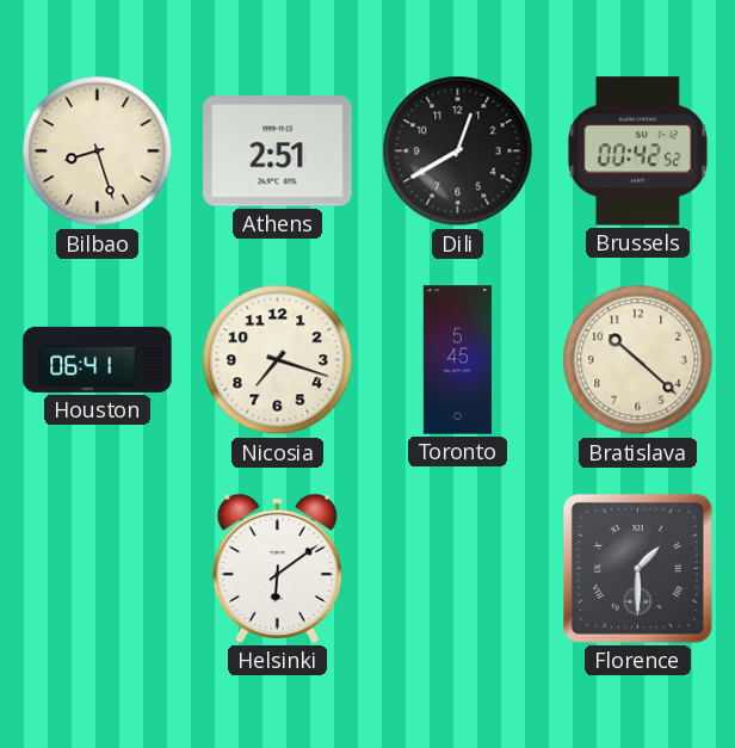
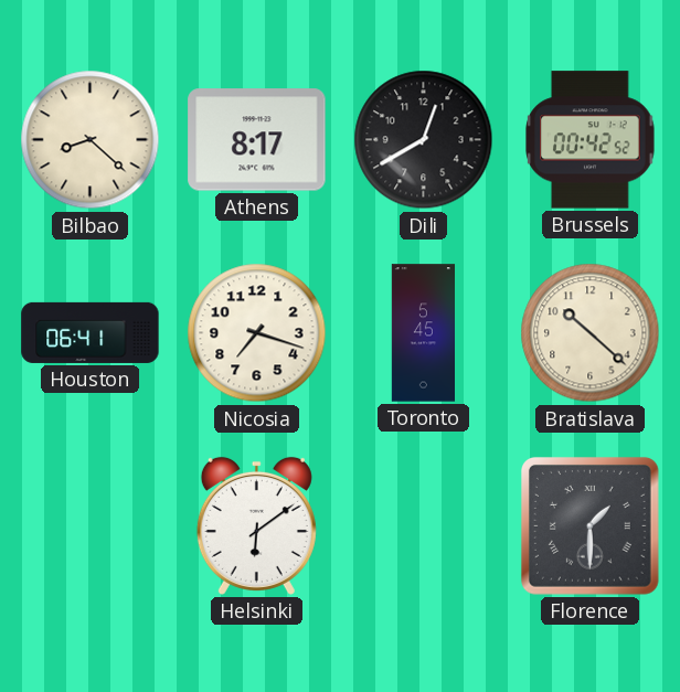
Bilbao: 8:27 -> 8:22 (91, 140)
Athens: 2:51 -> 8:17 (257, 140)
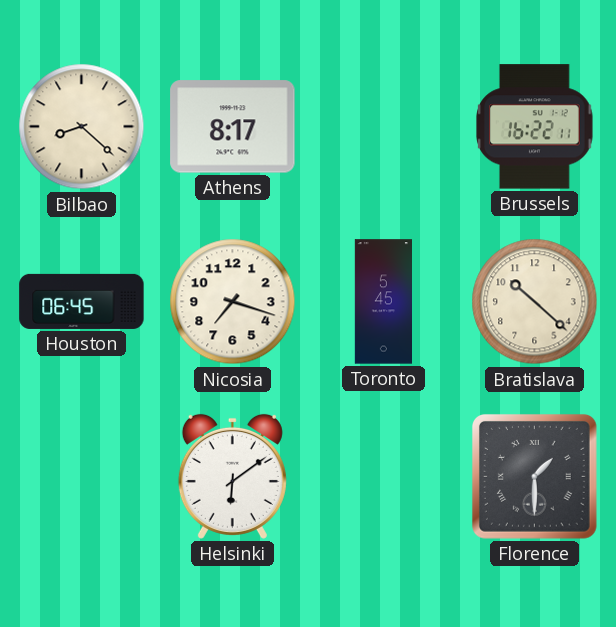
Dili: 12:40 -> none (424, 140)
Brussels: 00:42 -> 16:22 (535, 127)
Houston: 06:41 -> 06:45 (82, 301)
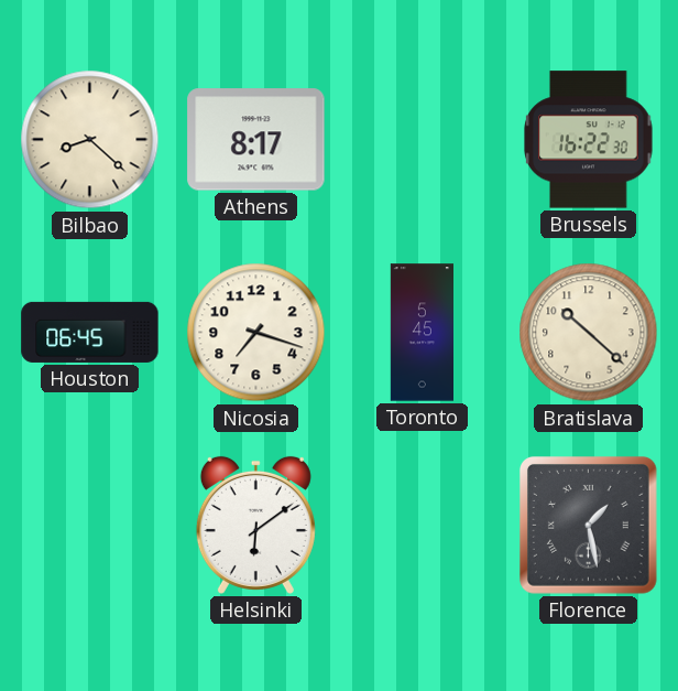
Brussels: 16:22:11 -> 16:22:30 (589, 140)
Florence: 1:30 -> 1:28 (588, 525)
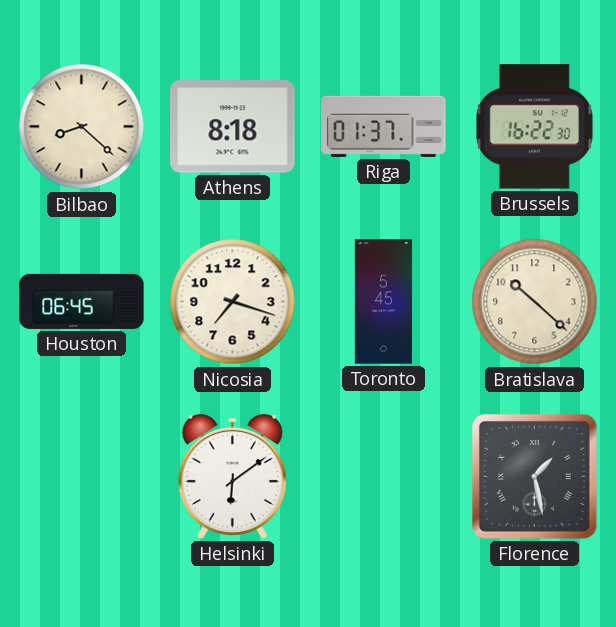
Athens: 8:17 -> 8:18 (233, 127)
Riga: none -> 01:37 (384, 126)
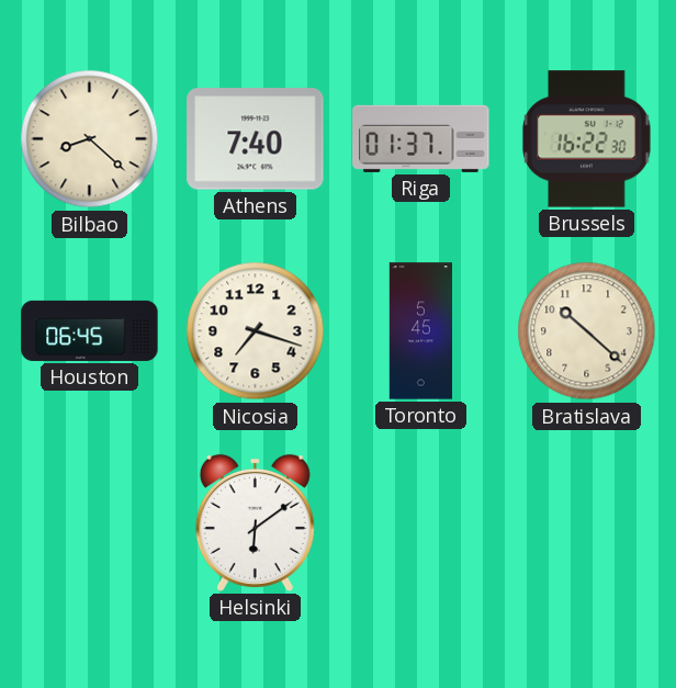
Athens: 8:18 -> 7:40 (256, 139)
Florence: 1:28 -> none (534, 476)
